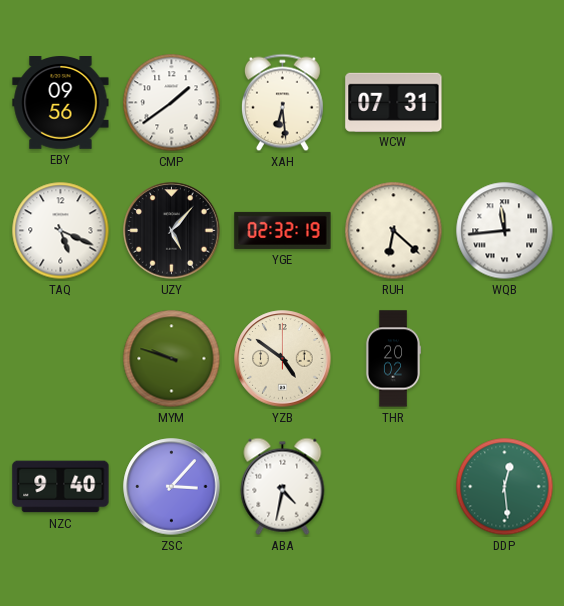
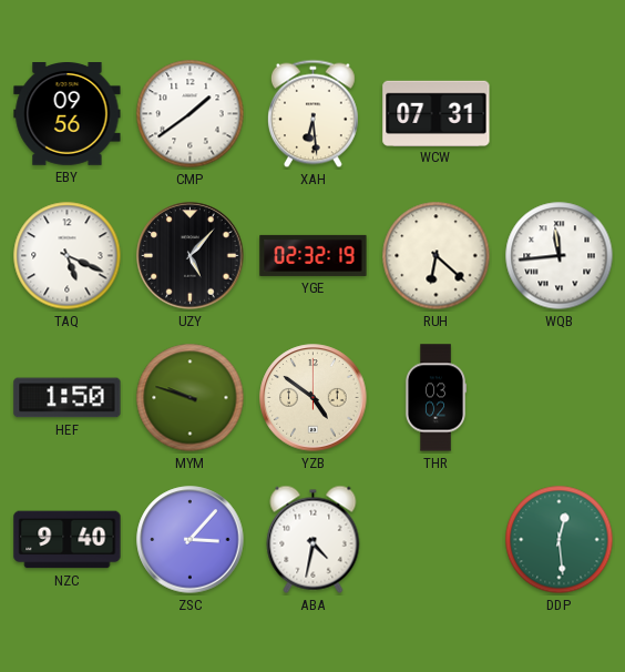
HEF: none -> 1:50 (68, 398)
THR: 20:02 -> 03:02 (434, 398)
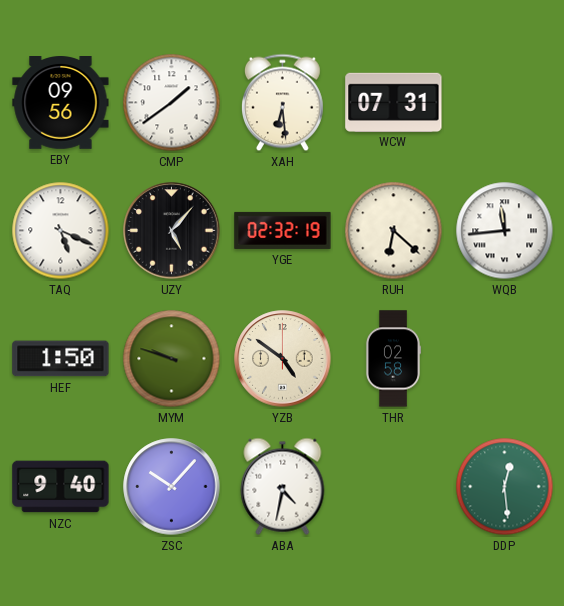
THR: 03:02 -> 02:58 (392, 359)
ZSC: 3:07 -> 10:07 (172, 487)
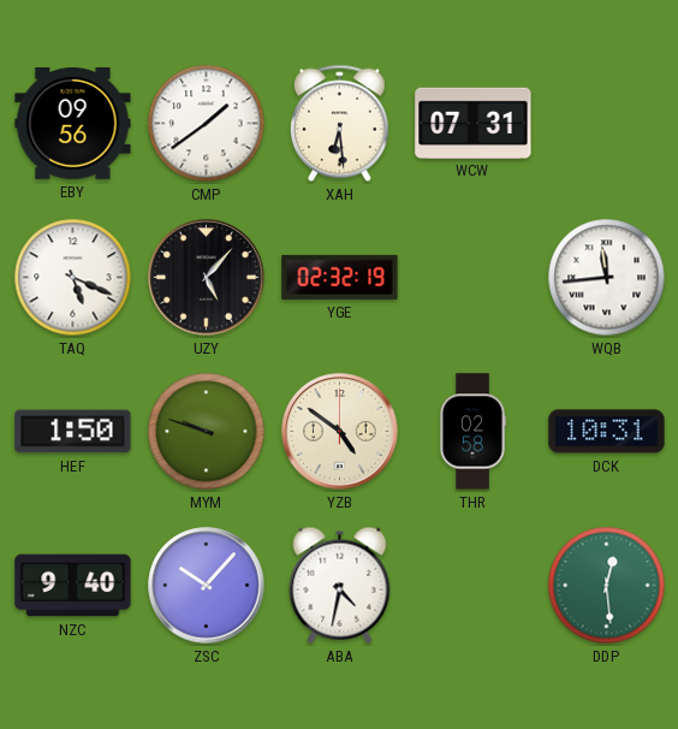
RUH: 6:22 -> none (394, 231)
DCK: none -> 10:31 (607, 432)
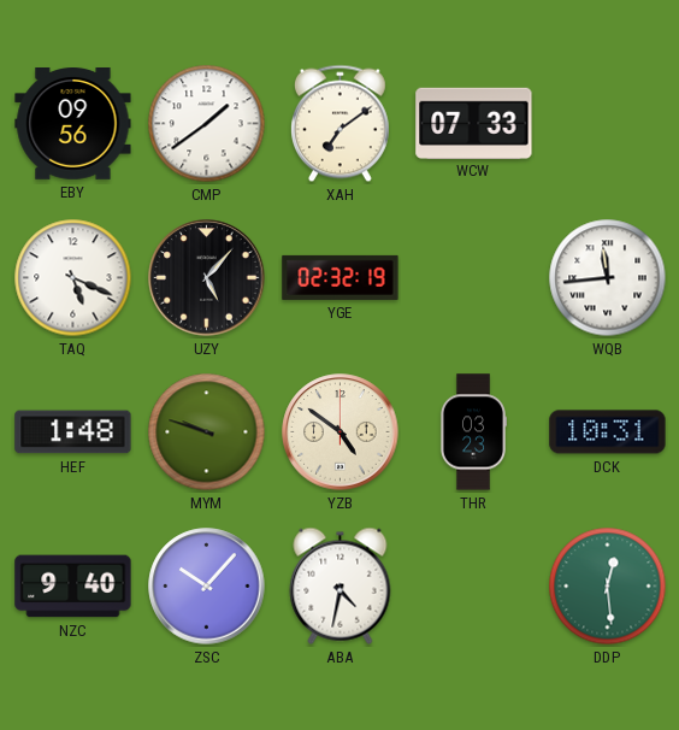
XAH: 6:29 -> 7:09 (339, 124)
WCW: 07:31 -> 07:33 (474, 123)
HEF: 1:50 -> 1:48 (73, 432)
THR: 02:58 -> 03:23 (472, 432)
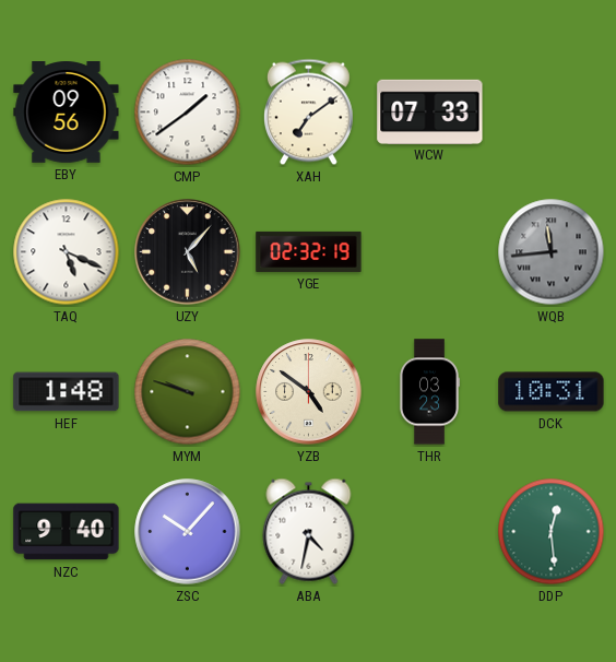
WQB dial: white -> grey (552, 252)
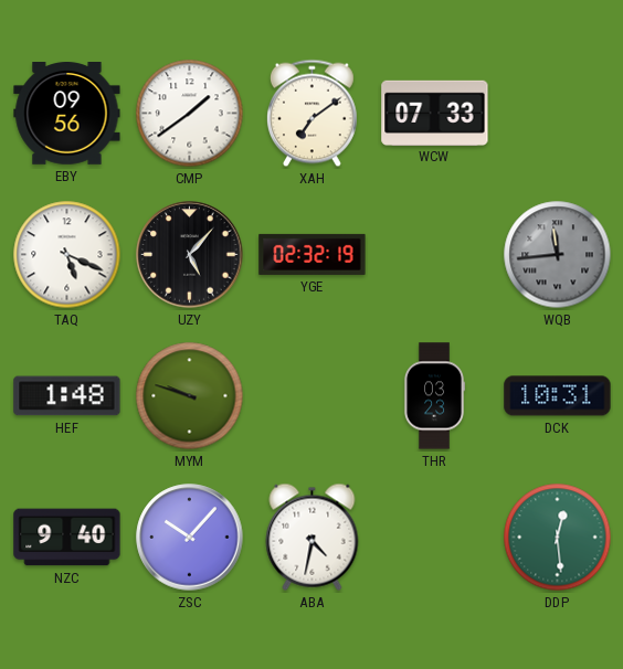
YZB: 4:51 -> none (309, 392)
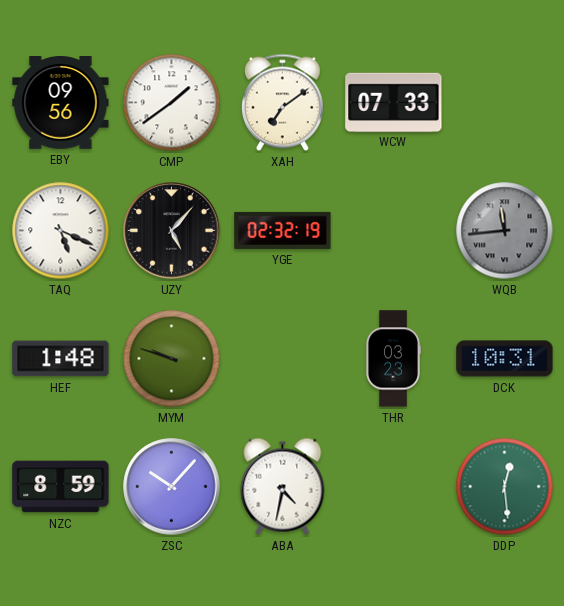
NZC: 9:40 -> 8:59 (61, 487)
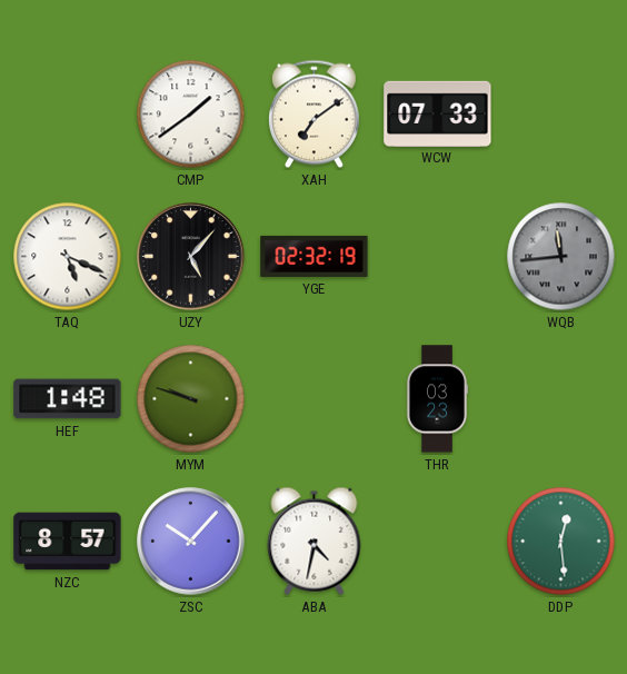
EBY: 09:56 -> none (61, 103)
DCK: 10:31 -> none (505, 359)
NZC: 8:59 -> 8:57 (68, 542)
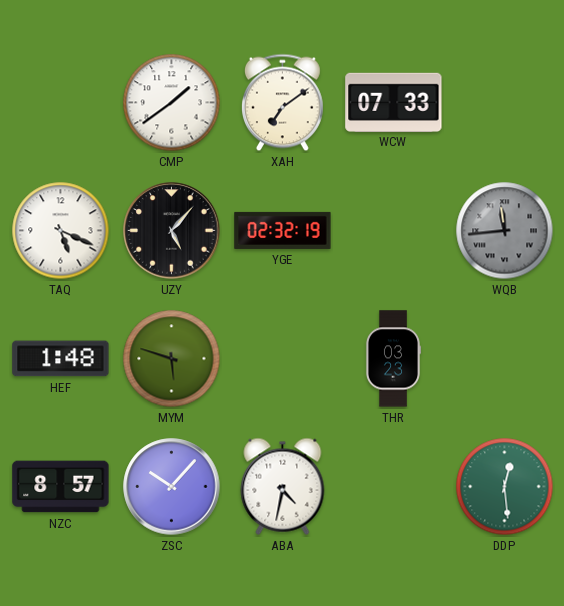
MYM: 9:48 -> 5:48 (172, 359)
